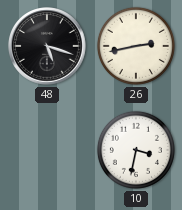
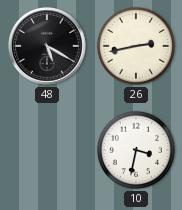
48: 5:18 -> 5:20 (47, 46)
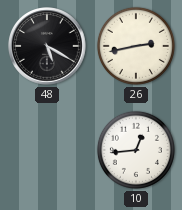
10: 3:32 -> 12:44 (136, 150)
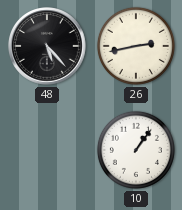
48: 5:20 -> 5:23 (47, 46)
10: 12:44 -> 1:06 (136, 150)
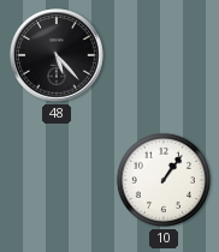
26: 2:43 -> none (136, 46)
